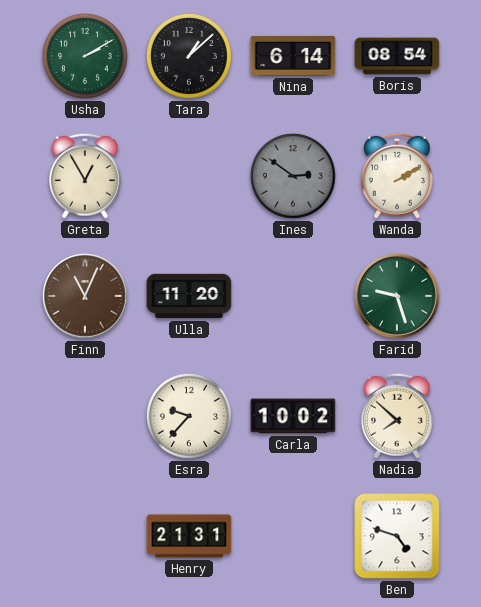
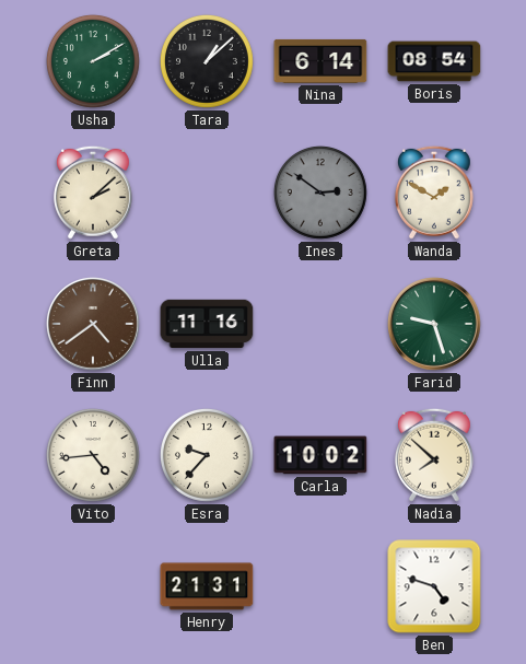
Greta: 12:55 -> 2:08 (93, 193)
Wanda: 2:10 -> 1:50 (434, 193)
Finn: 11:04 -> 4:39 (94, 325)
Ulla: 11:20 -> 11:16 (207, 324)
Vito: none -> 4:44 (93, 455)
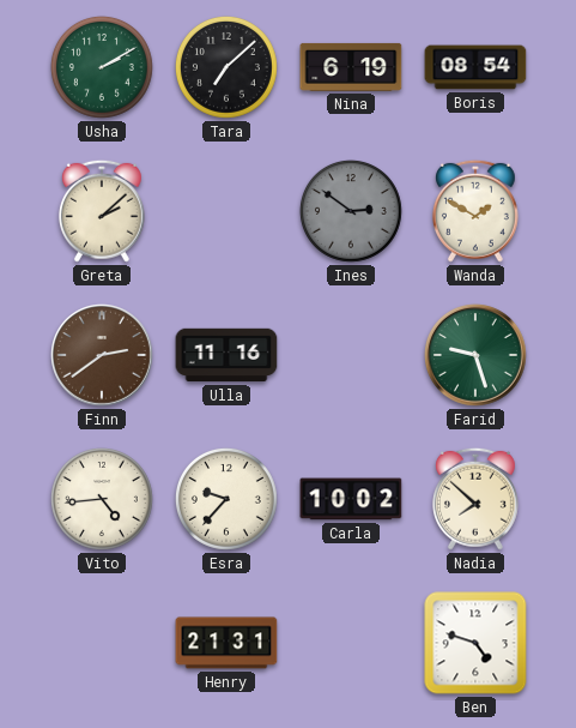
Tara: 1:08 -> 7:08 (226, 67)
Nina: 6:14 -> 6:19 (351, 67)
Finn: 4:39 -> 2:39 (103, 356)
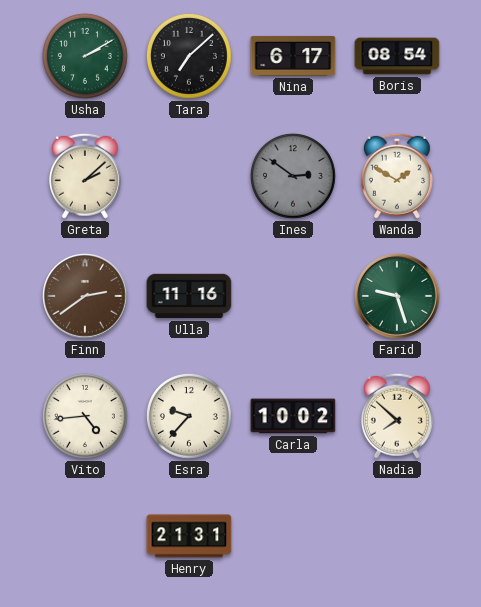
Nina: 6:19 -> 6:17 (293, 56)
Ben: 4:48 -> none (475, 643)
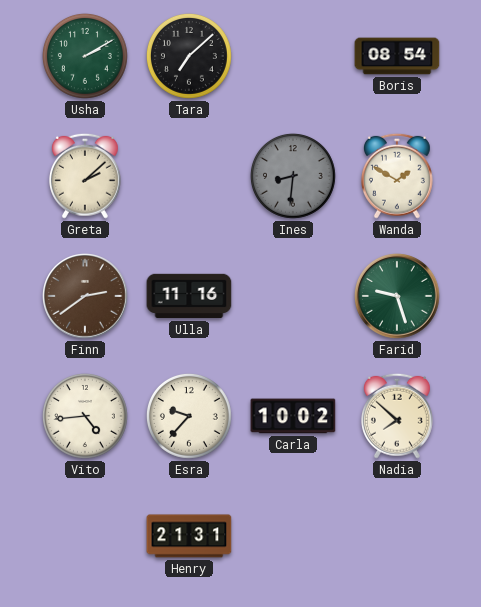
Nina: 6:17 -> none (293, 56)
Ines: 2:51 -> 8:31 (293, 176)
